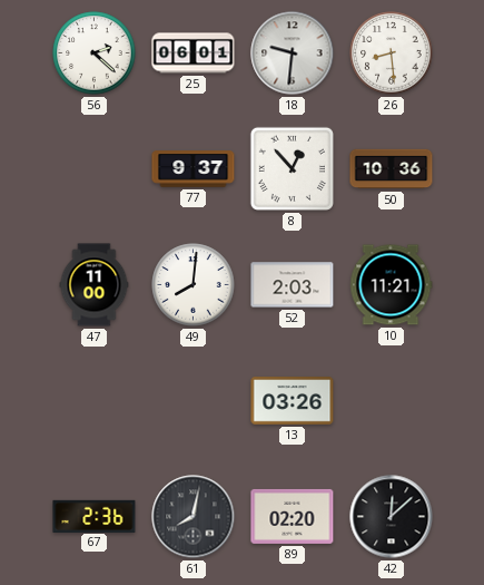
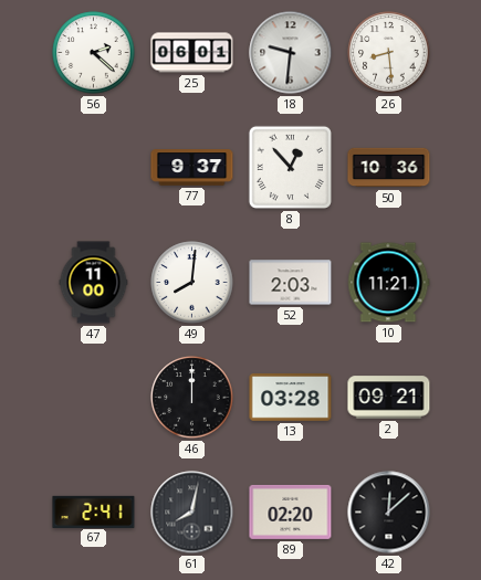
46: none -> 12:00 (192, 398)
13: 03:26 -> 03:28 (291, 398)
2: none -> 09:21 (389, 398)
67: 2:36 -> 2:41 (94, 512)
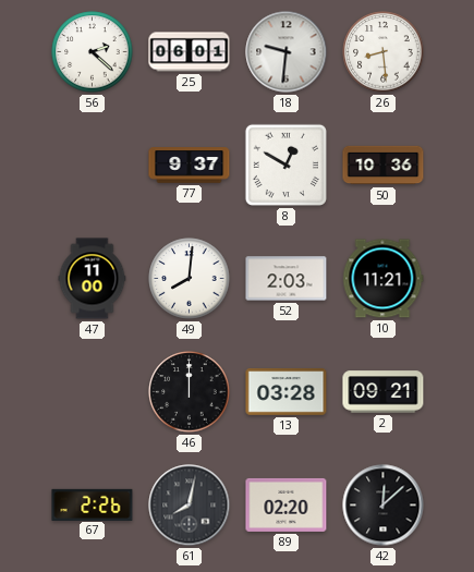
8: 12:53 -> 12:50 (285, 165)
67: 2:41 -> 2:26 (93, 504)
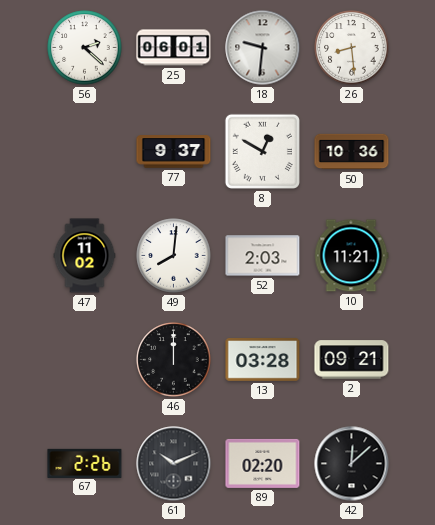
47: 11:00 -> 11:02 (85, 256)
61: 8:02 -> 10:11 (174, 464)
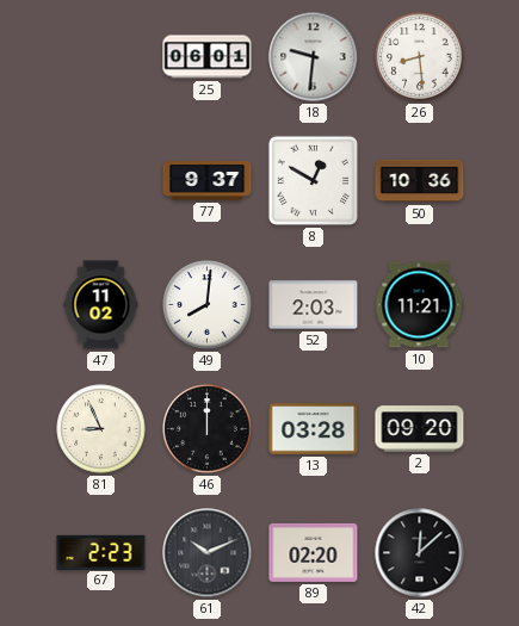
56: 2:22 -> none (85, 48)
81: none -> 8:56 (101, 429)
2: 09:21 -> 09:20 (420, 429)
67: 2:26 -> 2:23 (101, 552)
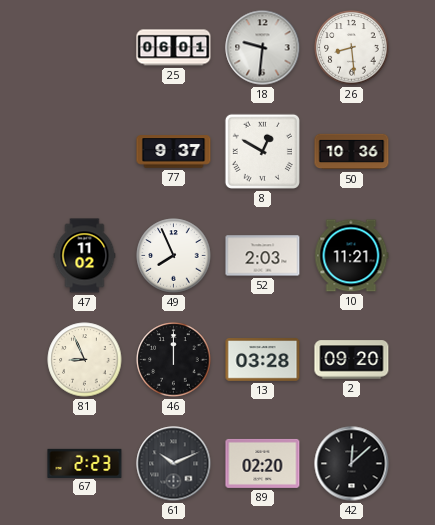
49: 8:01 -> 7:56 (174, 256)
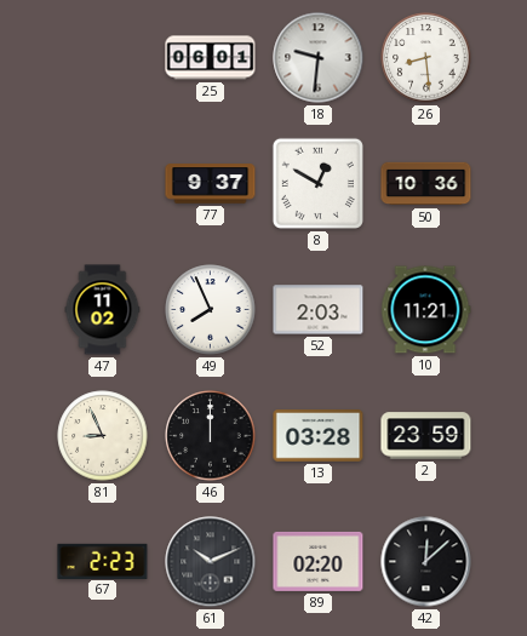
2: 09:20 -> 23:59 (426, 436)
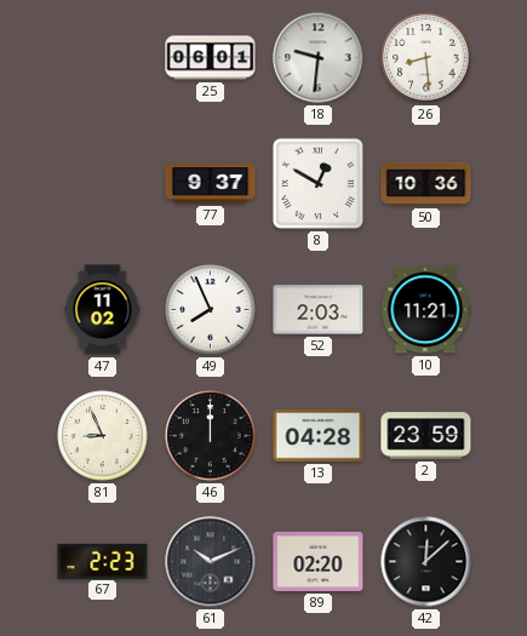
13: 03:28 -> 04:28 (319, 436)
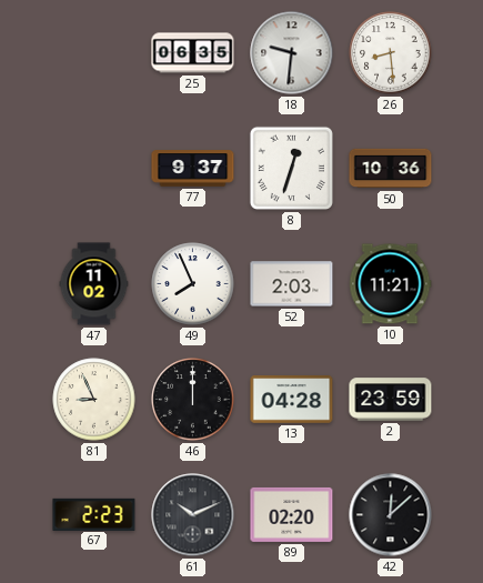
25: 06:01 -> 06:35 (193, 53)
8: 12:50 -> 12:33 (291, 168)
